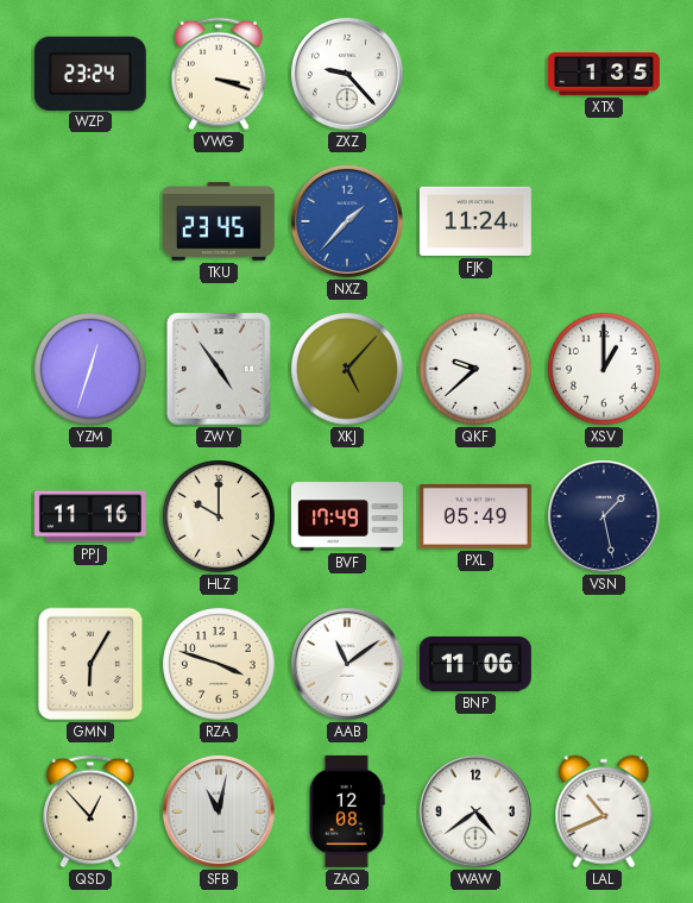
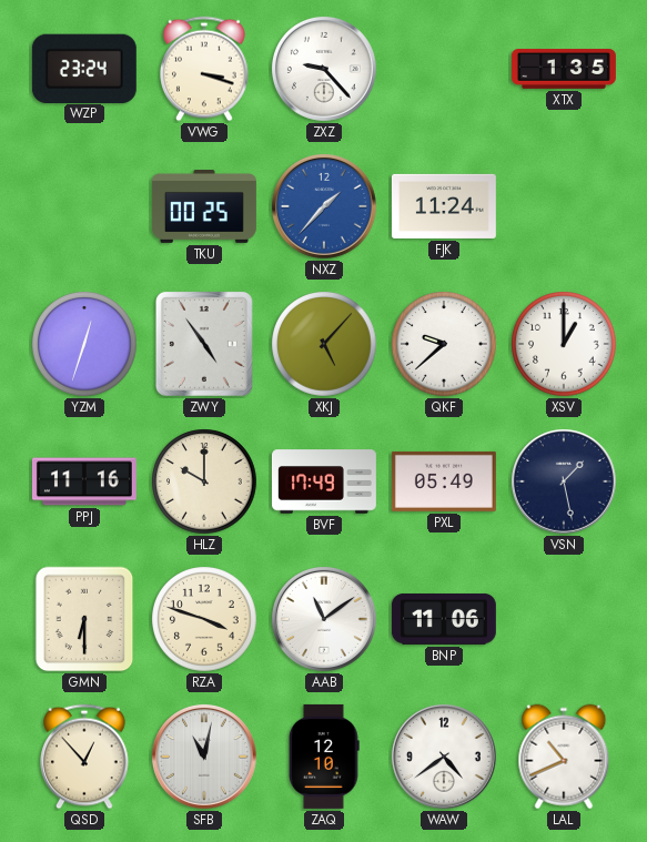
TKU: 23:45 -> 00:25 (204, 207)
GMN: 6:05 -> 6:30 (84, 619)
ZAQ: 12:08 -> 12:10 (324, 757)
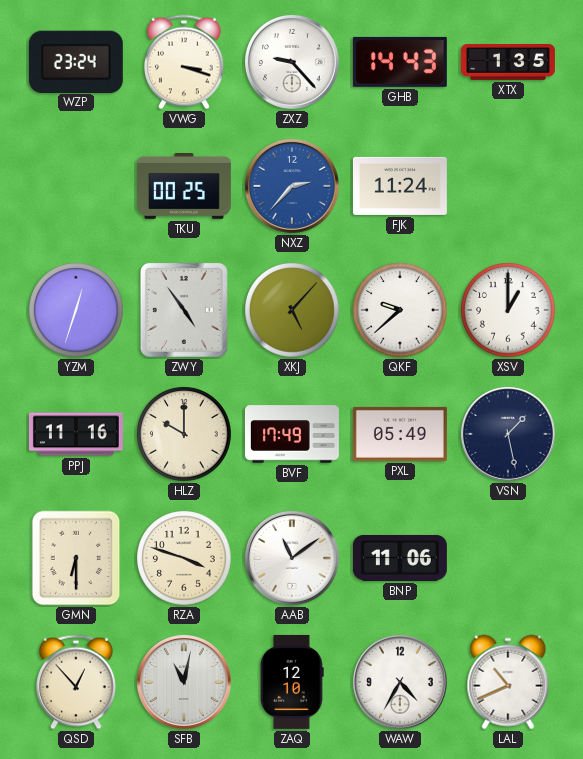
GHB: none -> 14:43 (400, 62)
NXZ: 1:37 -> 2:37 (292, 186)
WAW: 4:39 -> 4:35 (400, 682)
